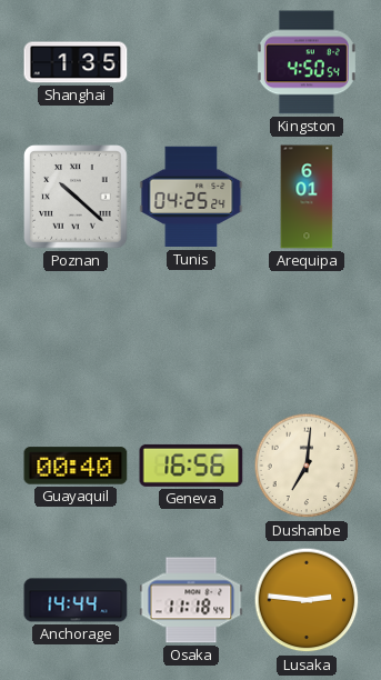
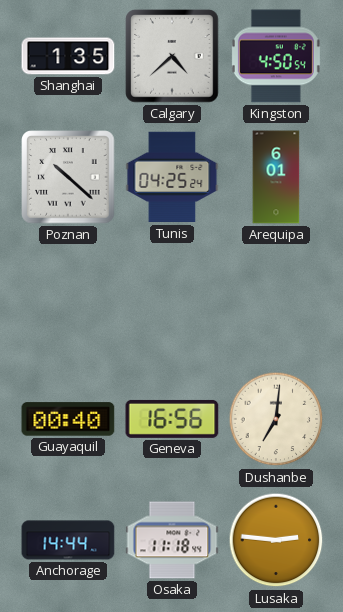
Calgary: none -> 4:38 (172, 56)
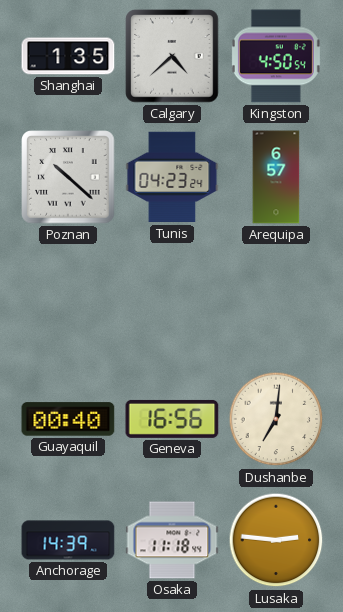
Tunis: 04:25 -> 04:23 (172, 177)
Arequipa: 6:01 -> 6:57 (276, 177)
Anchorage: 14:44 -> 14:39 (68, 540)
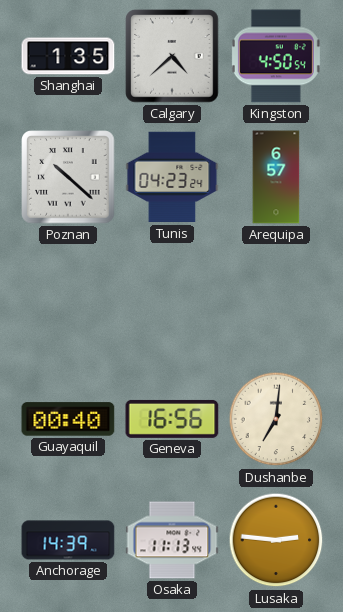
Osaka: 11:18 -> 11:13 (172, 540)
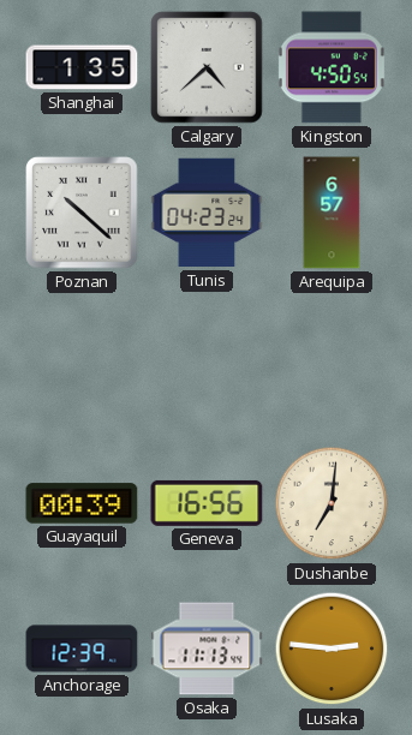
Guayaquil: 00:40 -> 00:39 (82, 503)
Anchorage: 14:39 -> 12:39 (82, 649)
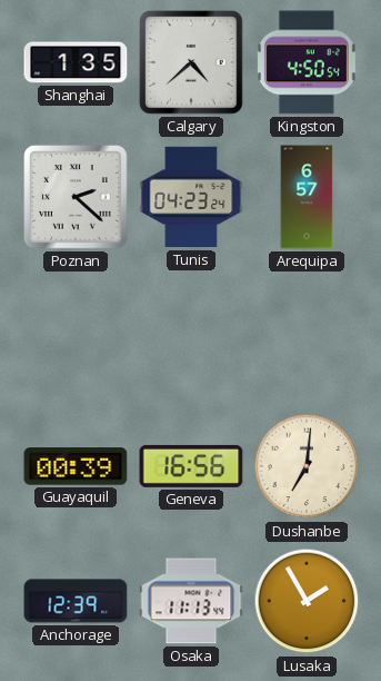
Poznan: 10:22 -> 2:22 (76, 197)
Lusaka: 2:46 -> 1:55 (307, 601)
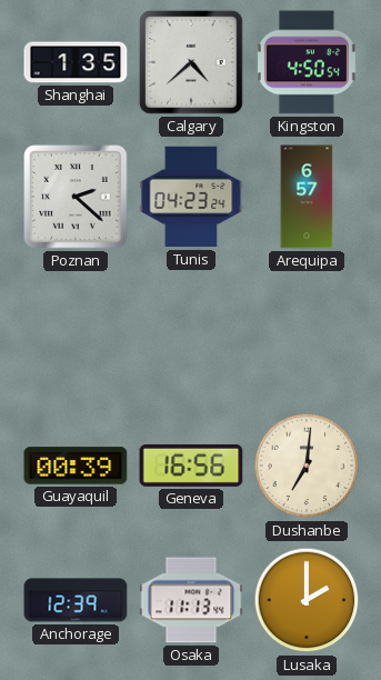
Lusaka: 1:55 -> 2:00 (307, 600)
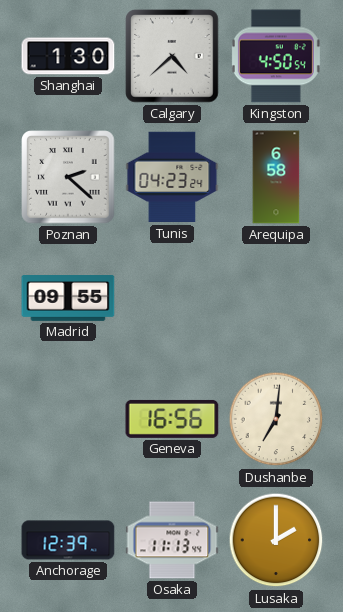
Shanghai: 1:35 -> 1:30 (68, 56)
Arequipa: 6:57 -> 6:58 (276, 177)
Madrid: none -> 09:55 (68, 299)
Guayaquil: 00:39 -> none (76, 466)
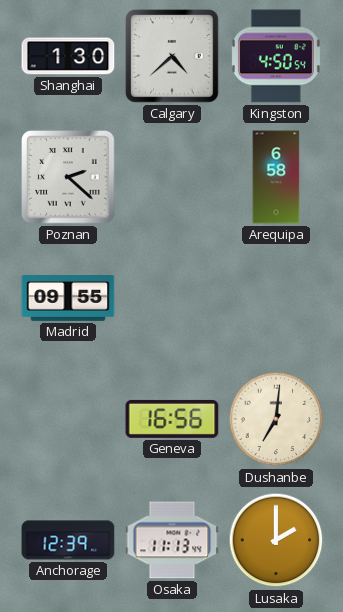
Tunis: 04:23 -> none (172, 177)
